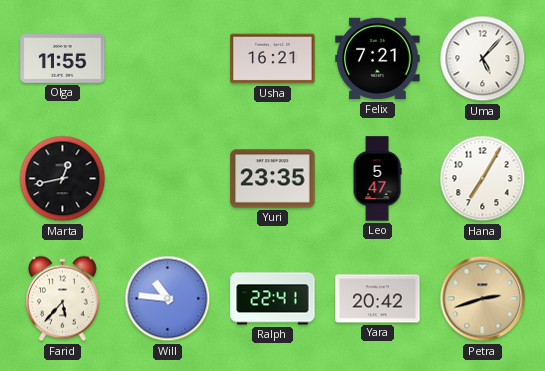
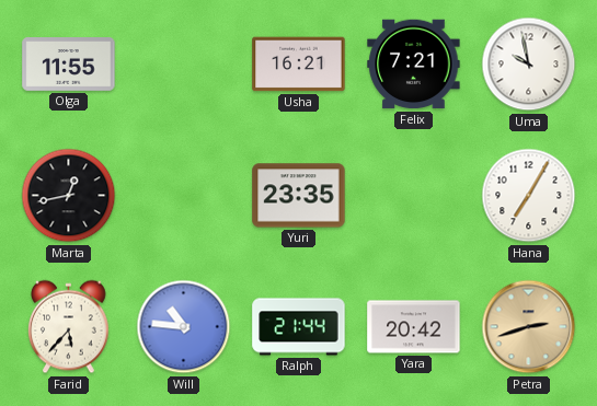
Uma: 5:07 -> 9:58 (529, 65)
Leo: 5:47 -> none (377, 179)
Ralph: 22:41 -> 21:44 (299, 327)
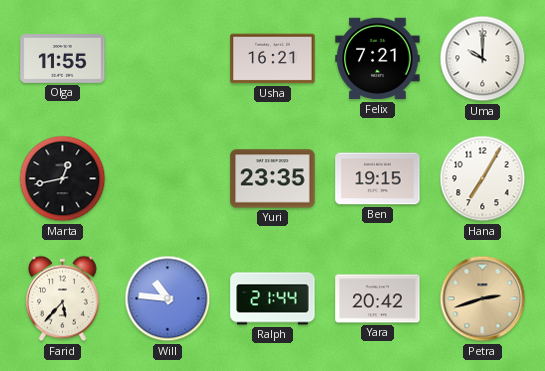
Uma: 9:58 -> 10:00 (483, 59)
Ben: none -> 19:15 (378, 179)
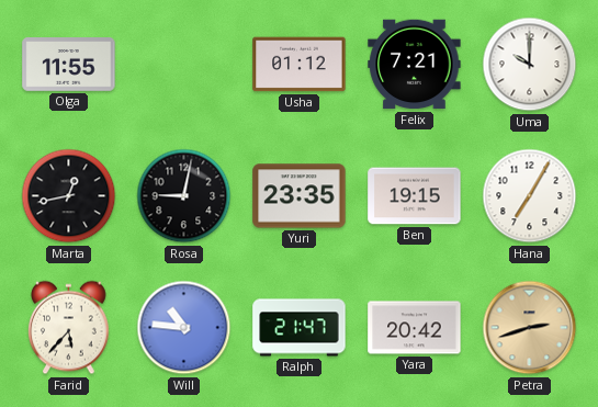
Usha: 16:21 -> 01:12 (300, 65)
Rosa: none -> 9:02 (184, 196)
Ralph: 21:44 -> 21:47 (300, 328)
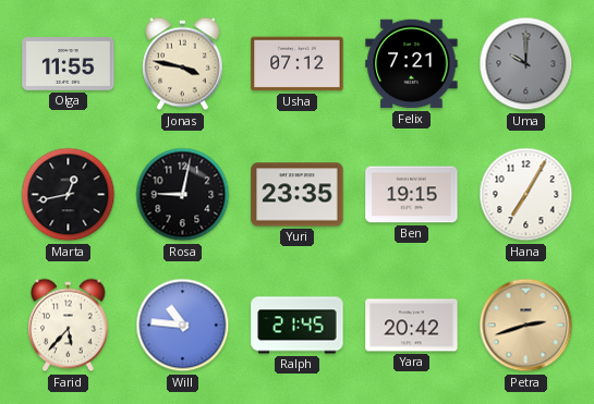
Jonas: none -> 3:47 (183, 64)
Usha: 01:12 -> 07:12 (298, 64)
Uma dial: white -> grey (526, 64)
Ralph: 21:47 -> 21:45 (298, 326)
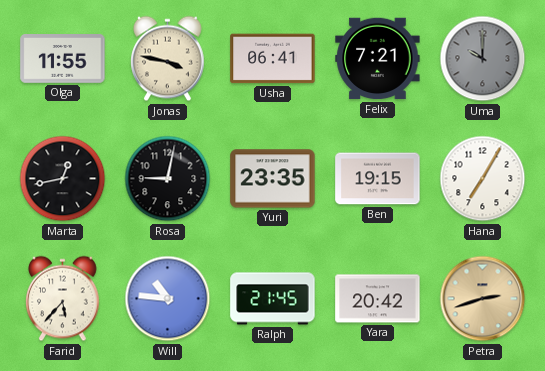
Usha: 07:12 -> 06:41 (273, 59)
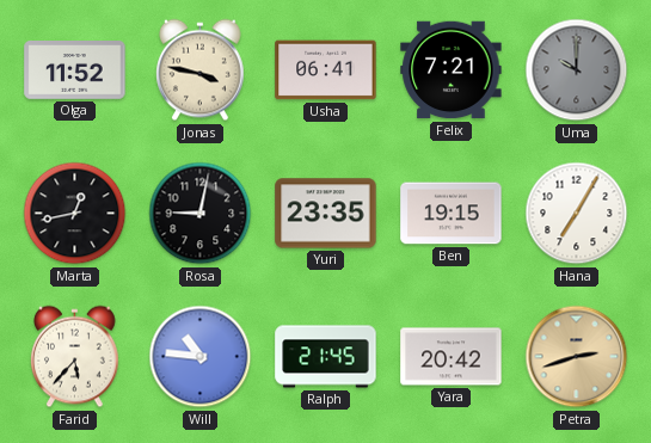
Olga: 11:55 -> 11:52 (75, 70)
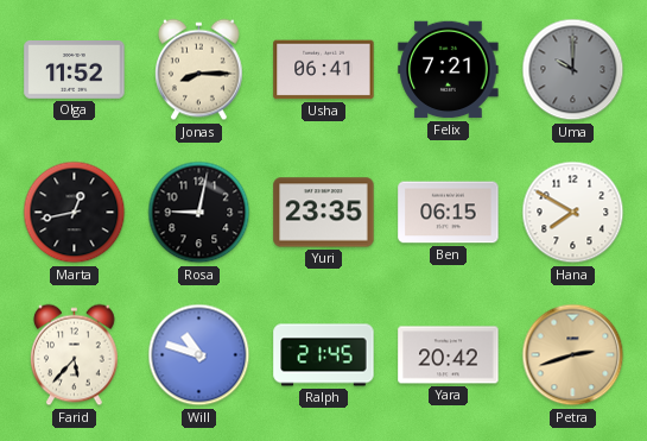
Jonas: 3:47 -> 8:15 (199, 70)
Ben: 19:15 -> 06:15 (449, 213)
Hana: 7:05 -> 7:50 (573, 213)
Will: 10:46 -> 10:48 (199, 355)
